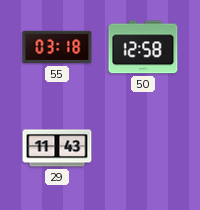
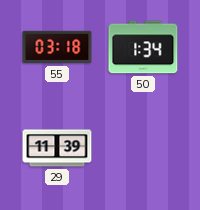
50: 12:58 -> 1:34 (143, 47)
29: 11:43 -> 11:39 (57, 148)
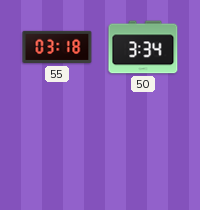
50: 1:34 -> 3:34 (143, 47)
29: 11:39 -> none (57, 148)
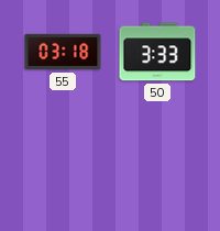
50: 3:34 -> 3:33 (157, 52)
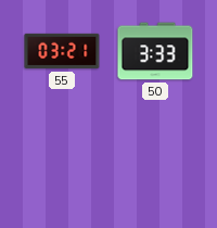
55: 03:18 -> 03:21 (62, 51)
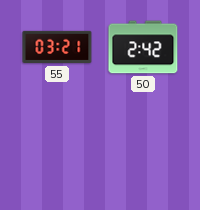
50: 3:33 -> 2:42 (143, 47)
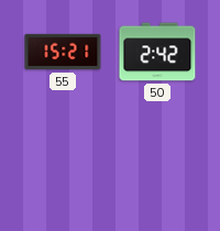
55: 03:21 -> 15:21 (63, 52)
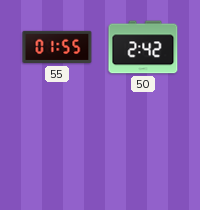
55: 15:21 -> 01:55 (57, 47)
